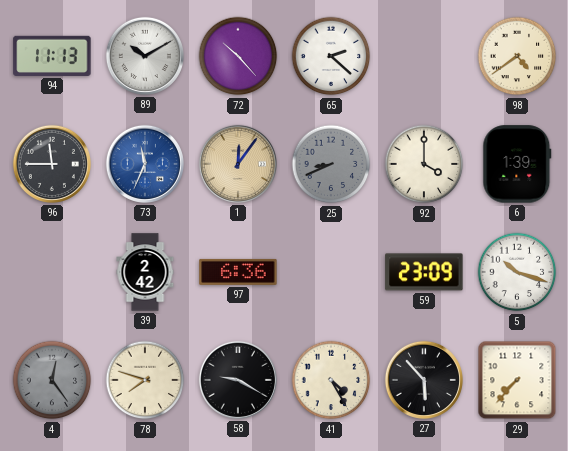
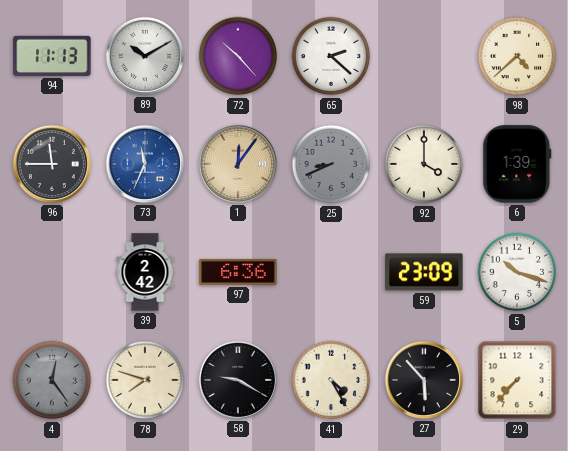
98: 4:39 -> 4:38 (517, 56)
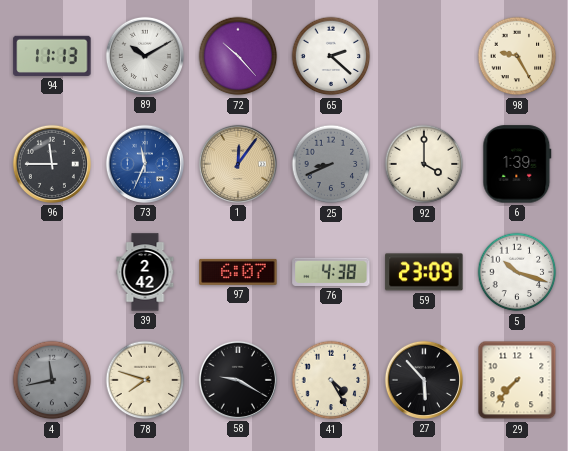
98: 4:38 -> 9:25 (517, 56)
97: 6:36 -> 6:07 (238, 272)
76: none -> 4:38 (331, 272)
4: 12:24 -> 11:43 (52, 380)
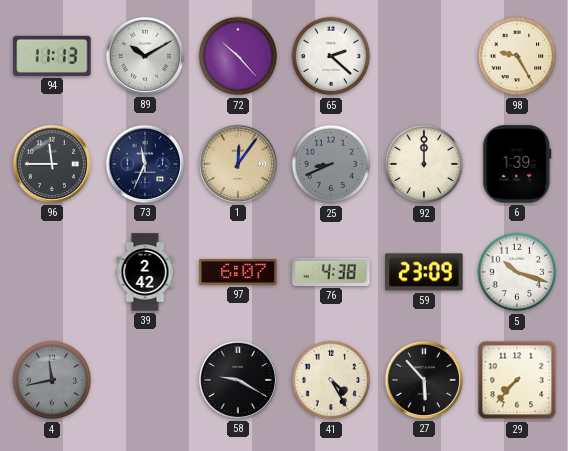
73 dial: blue -> navy (145, 164)
92: 4:00 -> 12:00 (424, 164)
78: 7:48 -> none (145, 380)
